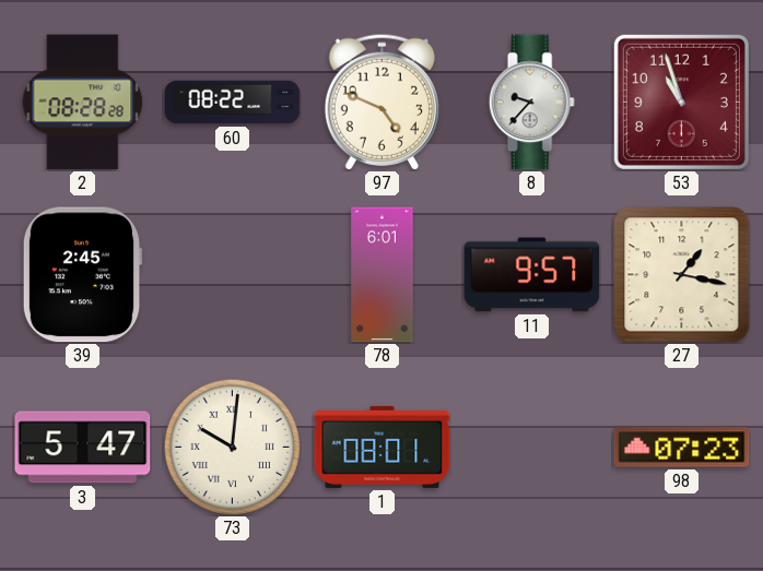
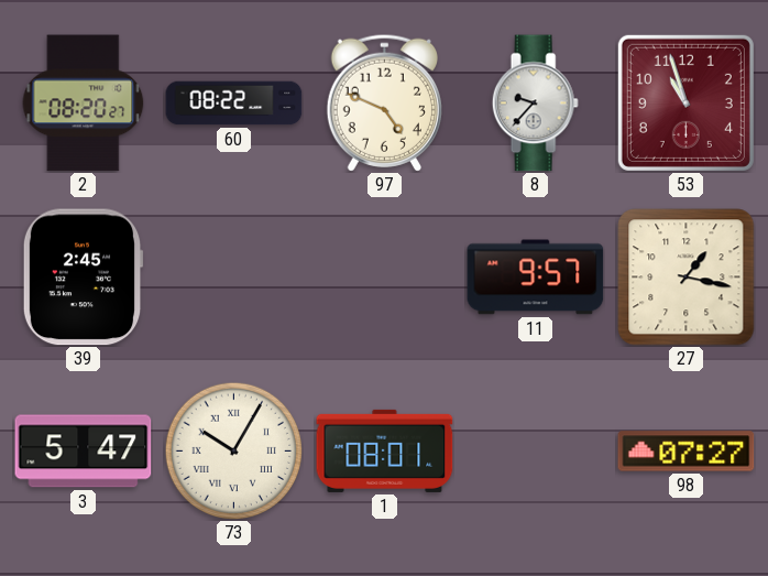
2: 08:28 -> 08:20 (84, 104)
78: 6:01 -> none (383, 275)
73: 10:01 -> 10:05 (233, 450)
98: 07:23 -> 07:27 (687, 452)
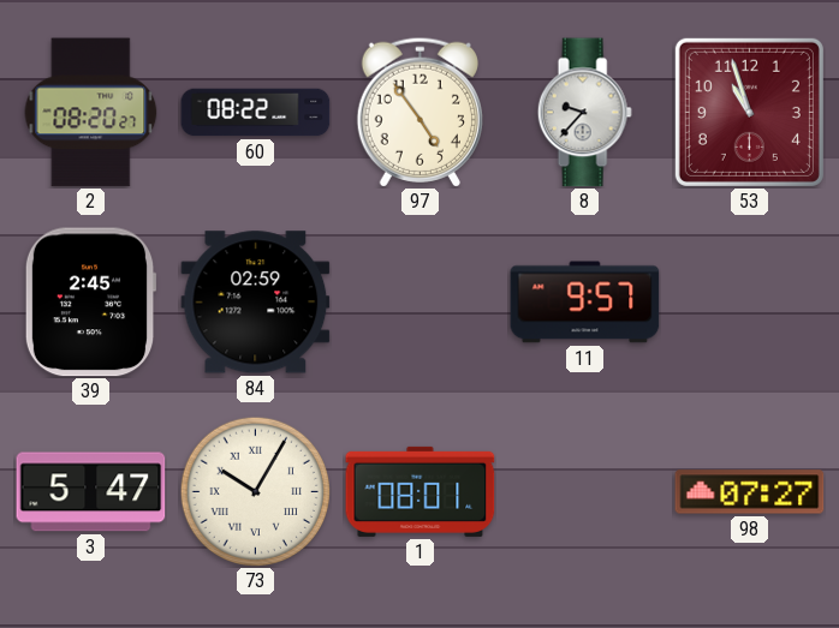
97: 4:49 -> 4:54 (419, 112)
84: none -> 02:59 (256, 303)
27: 1:17 -> none (687, 278)
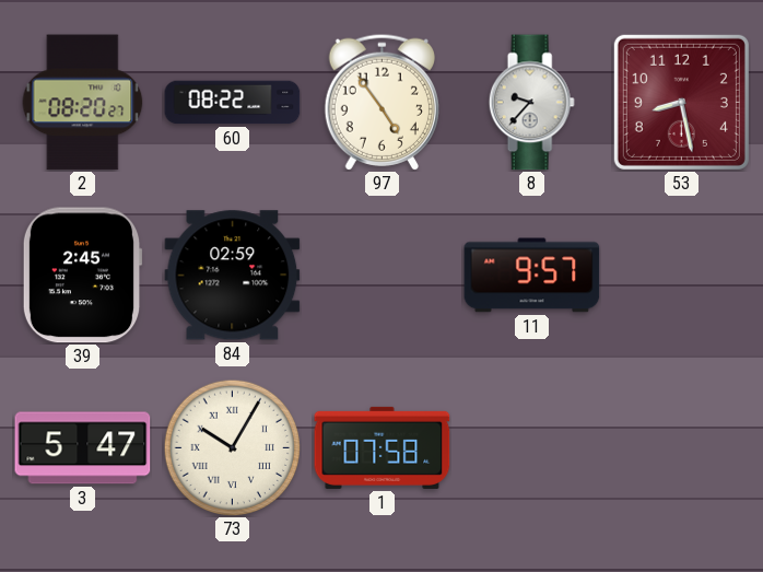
53: 10:57 -> 8:28 (681, 102)
1: 08:01 -> 07:58 (383, 447)
98: 07:27 -> none (750, 492)
